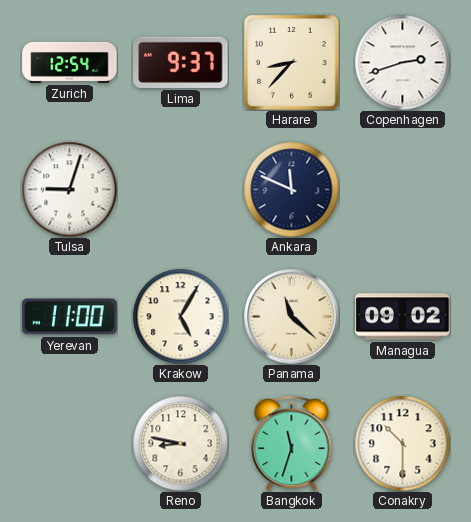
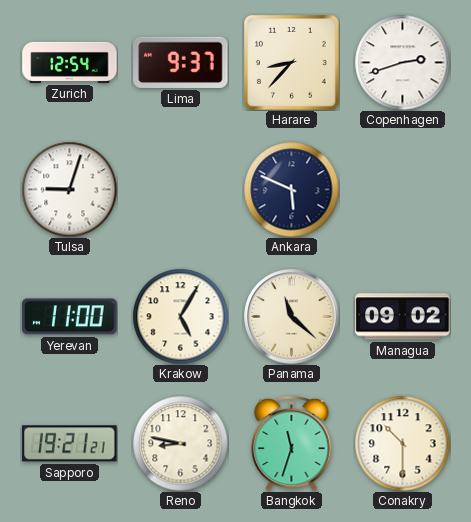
Ankara: 11:49 -> 5:49 (291, 189)
Sapporo: none -> 19:21 (70, 444)
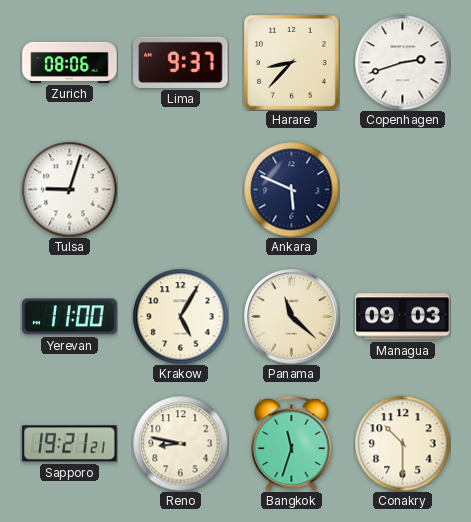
Zurich: 12:54 -> 08:06 (70, 62)
Managua: 09:02 -> 09:03 (403, 317)
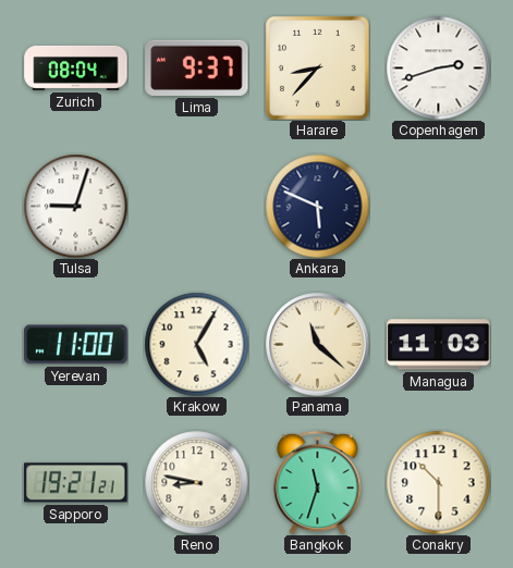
Zurich: 08:06 -> 08:04 (76, 67)
Managua: 09:03 -> 11:03 (439, 345)
